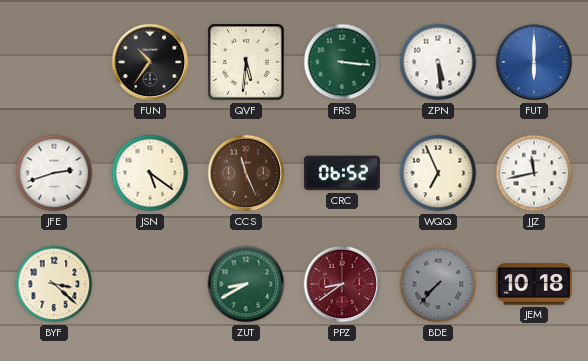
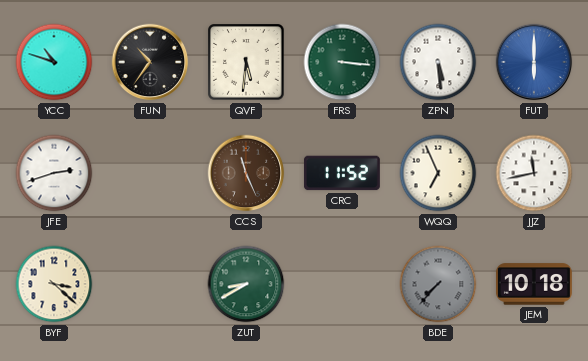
YCC: none -> 10:48 (54, 62)
JSN: 5:21 -> none (150, 173)
CRC: 06:52 -> 11:52 (342, 173)
PPZ: 8:39 -> none (342, 284)
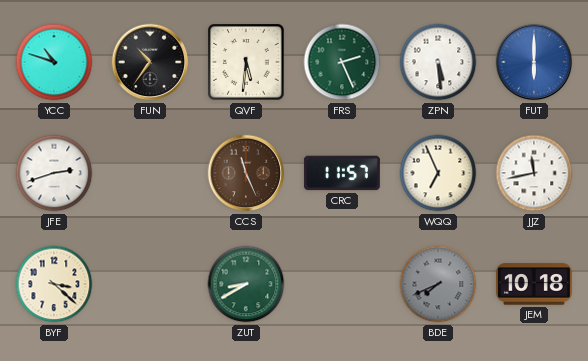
FRS: 3:16 -> 2:26 (342, 62)
CRC: 11:52 -> 11:57 (342, 173)
BDE: 7:37 -> 7:41 (438, 284)
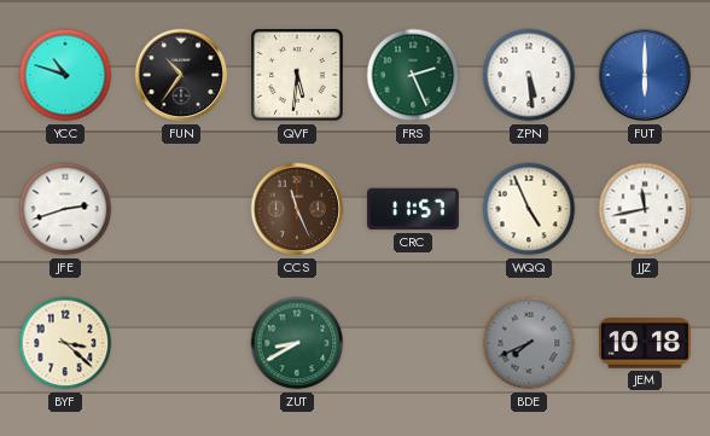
WQQ: 6:56 -> 4:56 (529, 209)
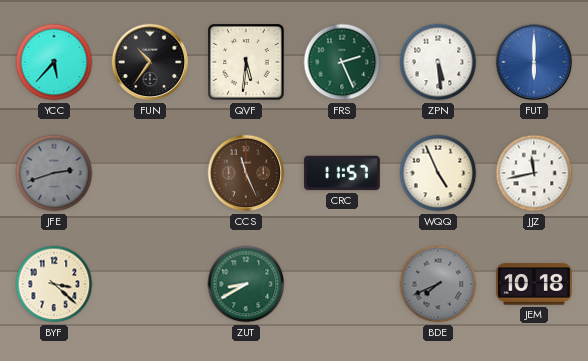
YCC: 10:48 -> 5:37 (54, 62)
JFE dial: white -> grey (54, 173)
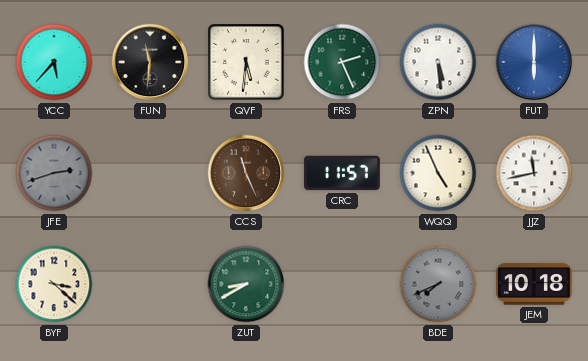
FUN: 10:36 -> 11:31 (150, 62)
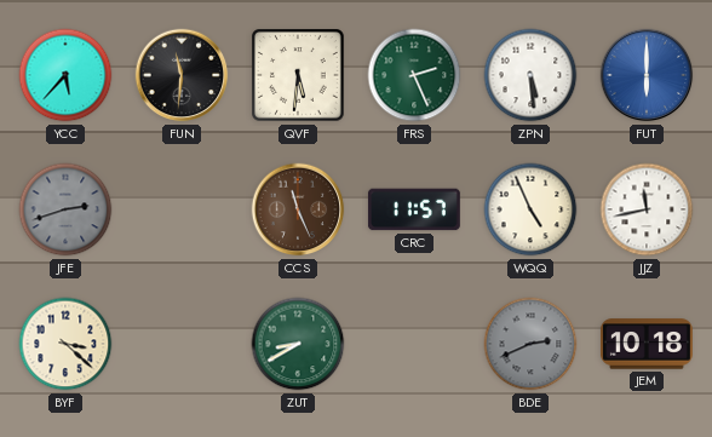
BDE: 7:41 -> 2:41 (530, 344)
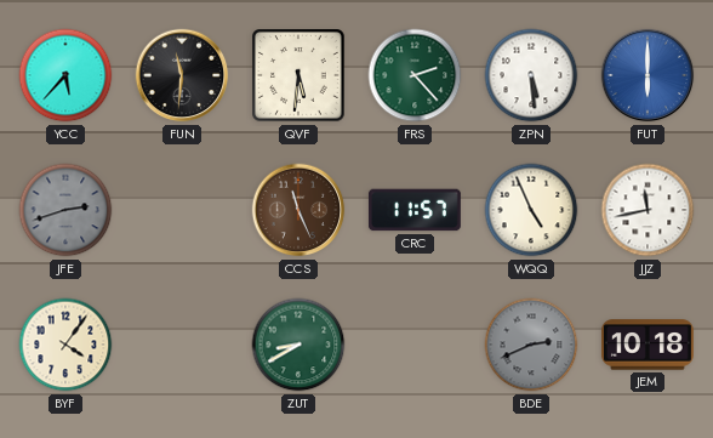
FRS: 2:26 -> 2:23 (415, 75)
BYF: 3:22 -> 4:06 (65, 345)
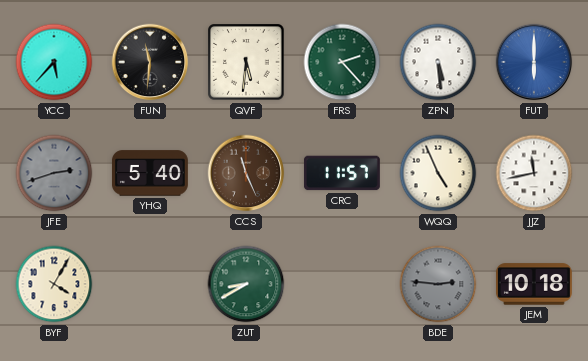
YHQ: none -> 5:40 (150, 173)
BYF: 4:06 -> 4:05 (54, 284)
BDE: 2:41 -> 2:46 (438, 284)
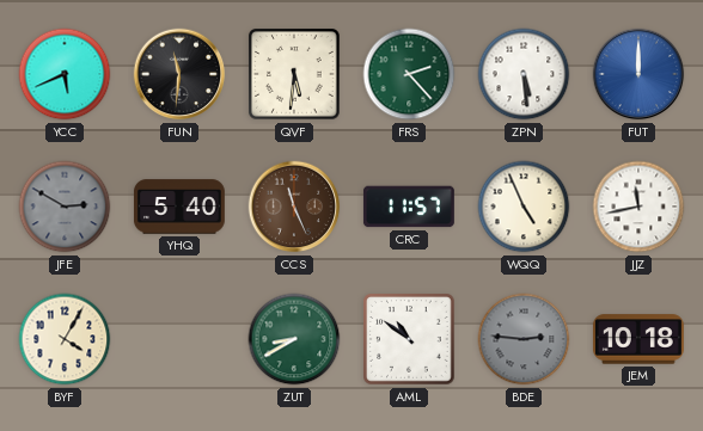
YCC: 5:37 -> 5:41 (65, 74)
FUT: 6:00 -> 12:00 (638, 74)
JFE: 2:42 -> 2:50 (65, 207)
AML: none -> 10:51 (409, 339)
